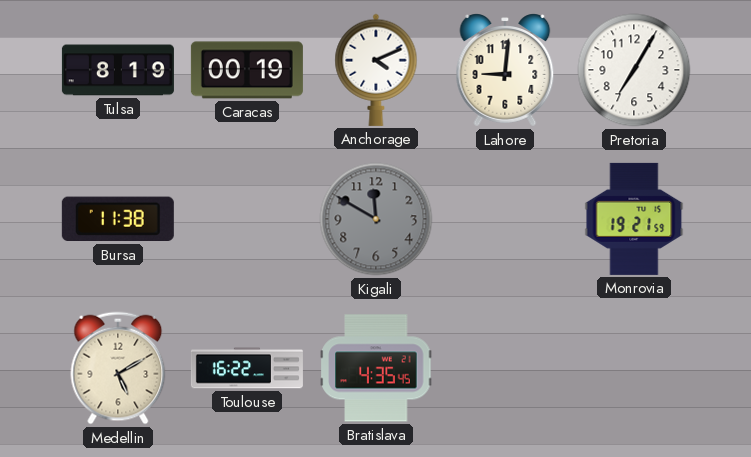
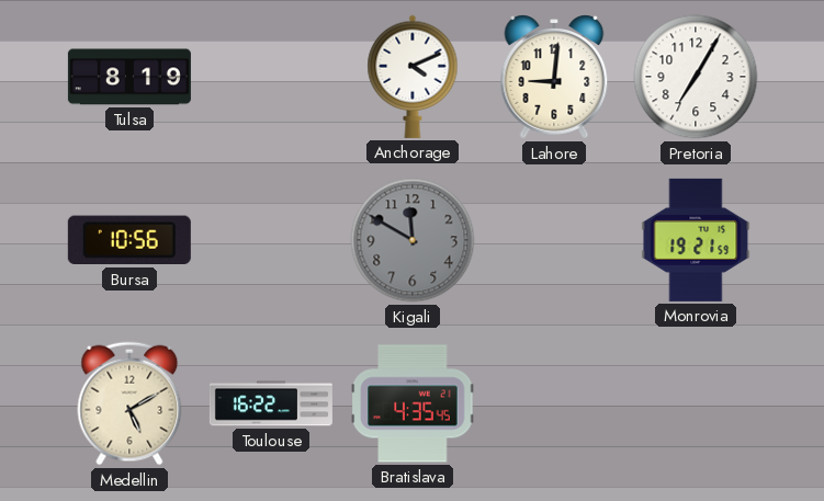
Caracas: 00:19 -> none (247, 70)
Bursa: 11:38 -> 10:56 (129, 240)
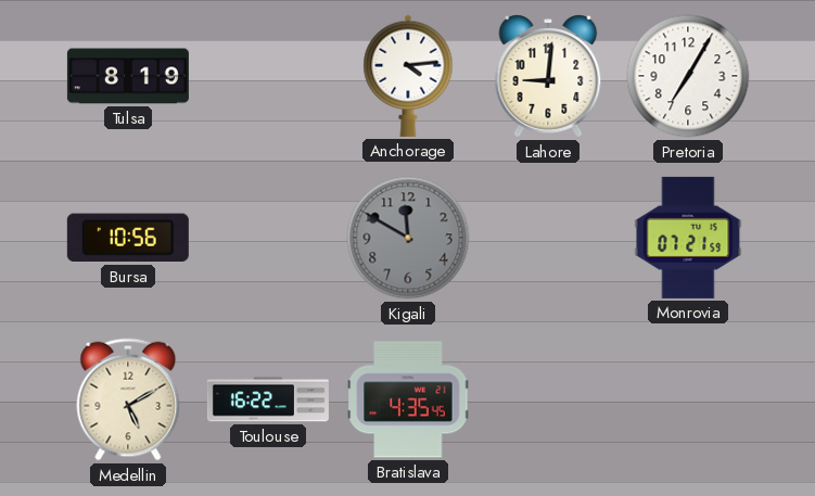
Anchorage: 4:11 -> 4:14 (408, 76)
Monrovia: 19:21 -> 07:21 (688, 238)
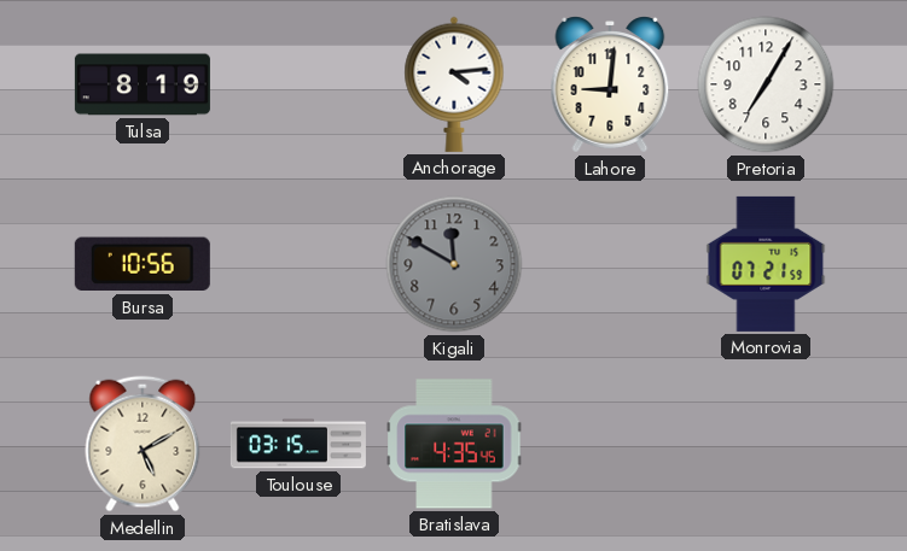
Toulouse: 16:22 -> 03:15 (298, 444)
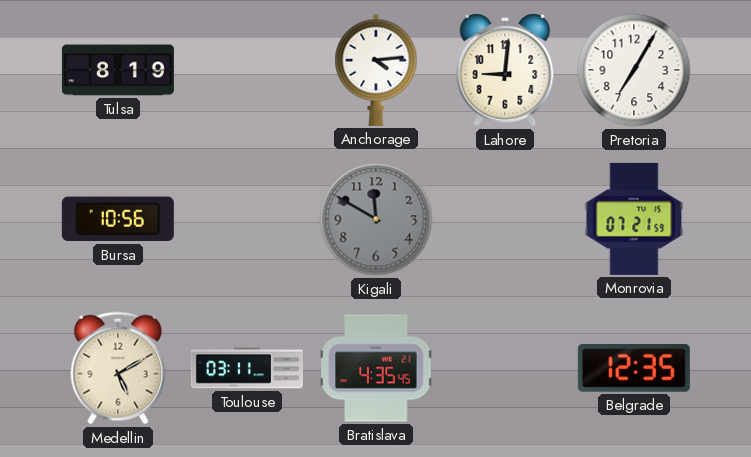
Toulouse: 03:15 -> 03:11 (247, 368)
Belgrade: none -> 12:35 (634, 368)
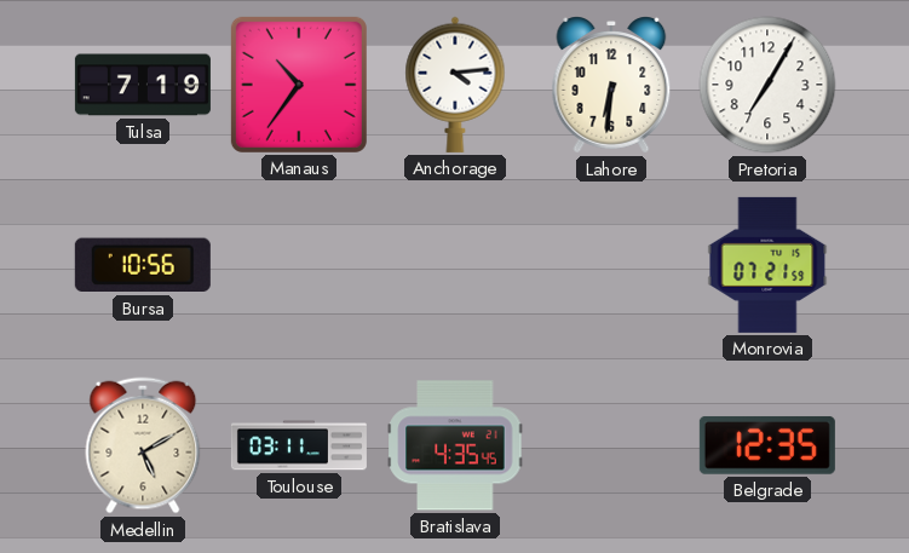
Tulsa: 8:19 -> 7:19 (143, 85)
Manaus: none -> 10:36 (299, 85)
Lahore: 9:01 -> 6:31 (611, 85)
Kigali: 11:50 -> none (376, 219)
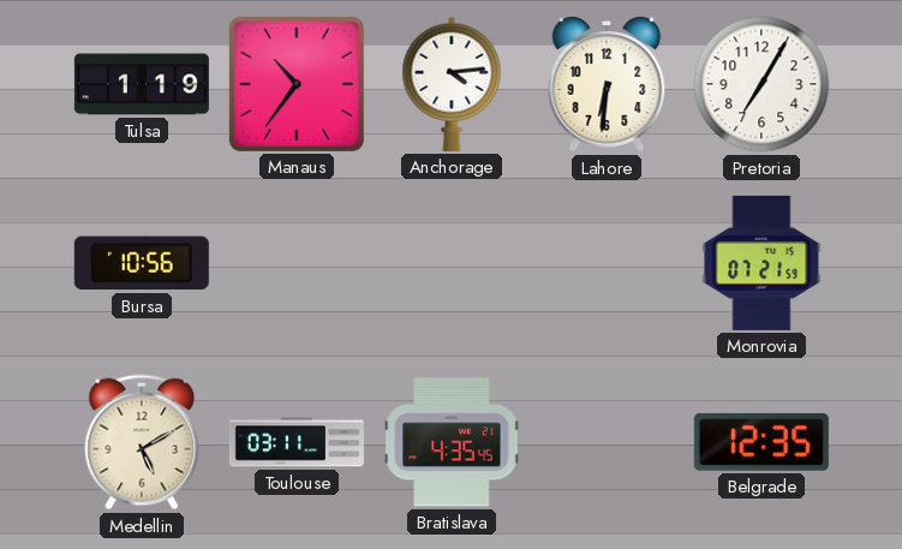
Tulsa: 7:19 -> 1:19 (142, 84)
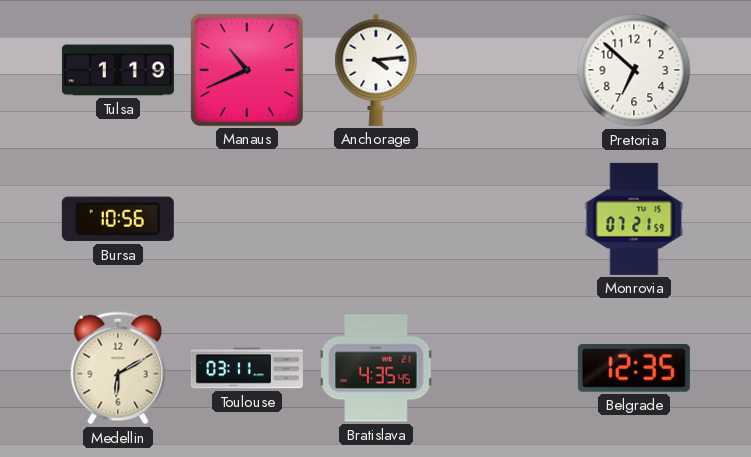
Manaus: 10:36 -> 10:41 (247, 70)
Lahore: 6:31 -> none (607, 84)
Pretoria: 7:05 -> 6:52 (634, 70)
Medellin: 5:10 -> 6:10 (118, 368)
